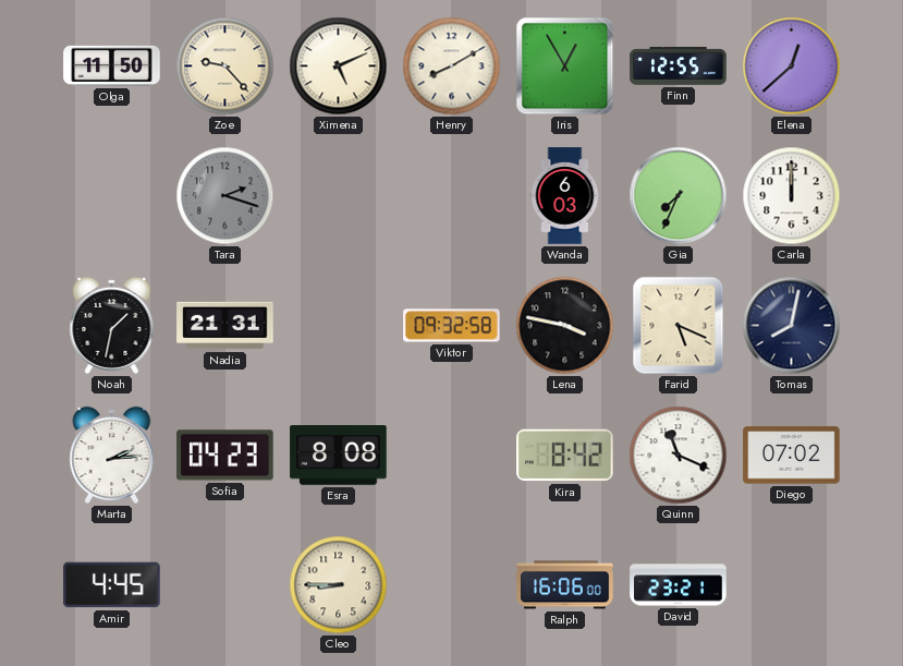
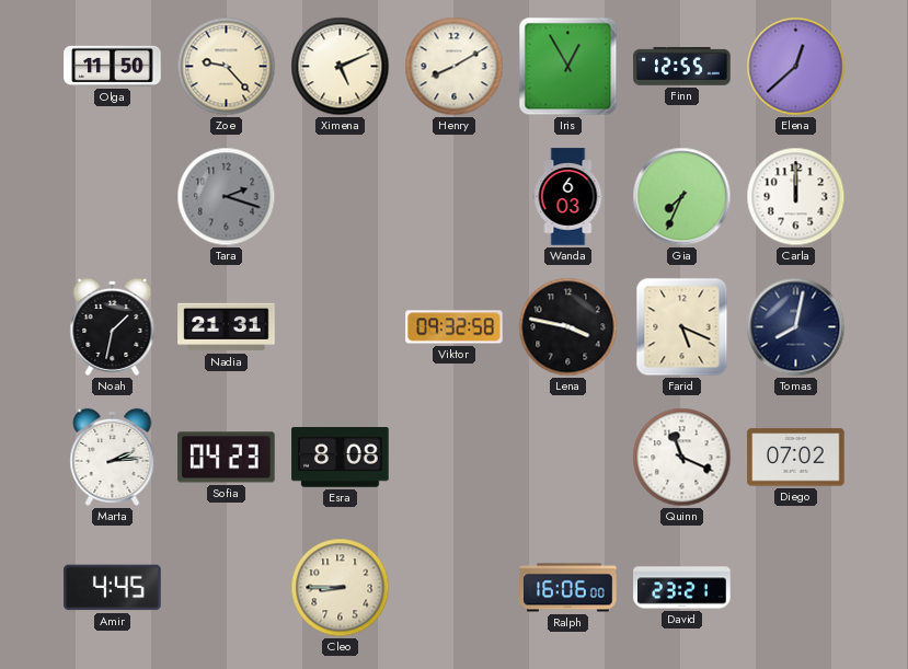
Kira: 8:42 -> none (565, 456)
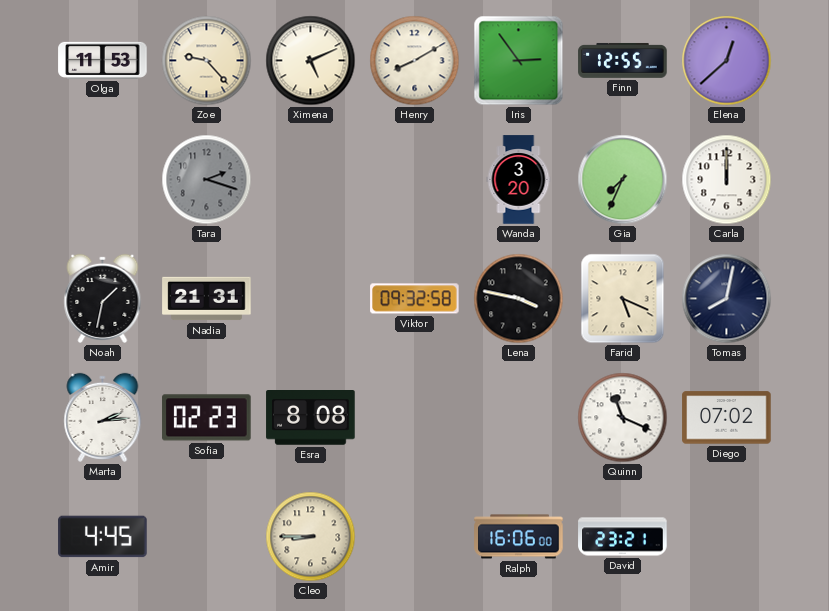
Olga: 11:50 -> 11:53 (103, 60)
Iris: 12:55 -> 2:54 (519, 61)
Wanda: 6:03 -> 3:20 (519, 180)
Sofia: 04:23 -> 02:23 (207, 418)
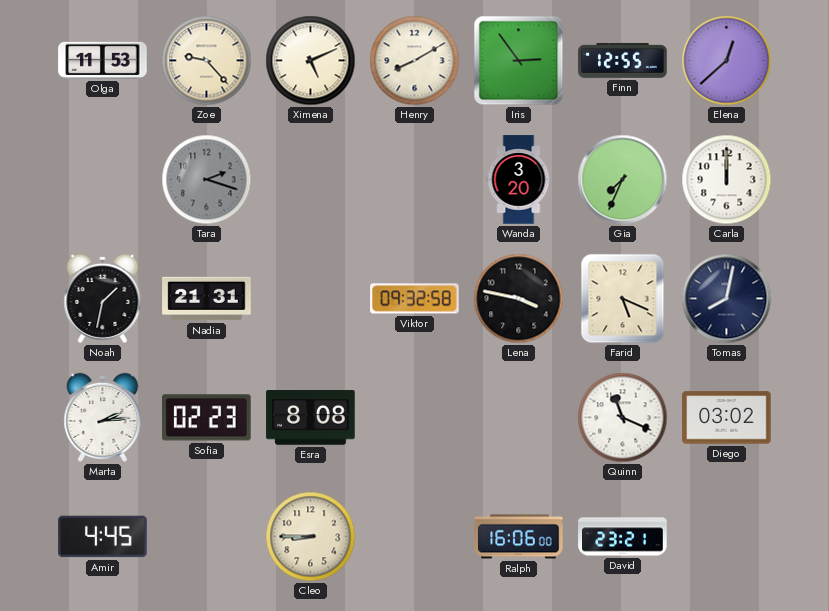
Diego: 07:02 -> 03:02 (727, 418)
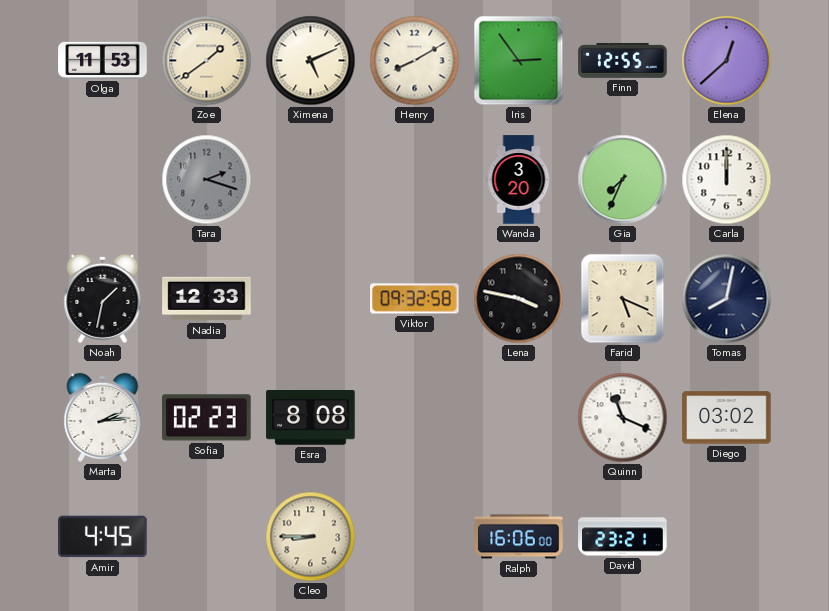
Zoe: 9:23 -> 1:39 (207, 61)
Nadia: 21:31 -> 12:33 (207, 299)
